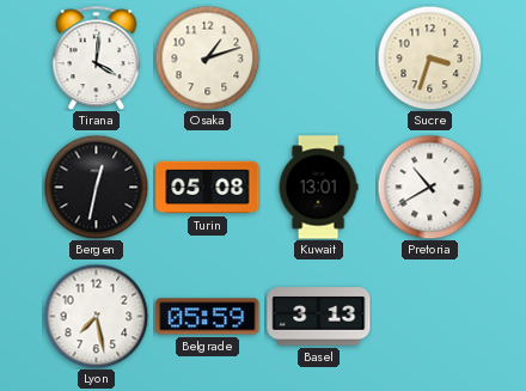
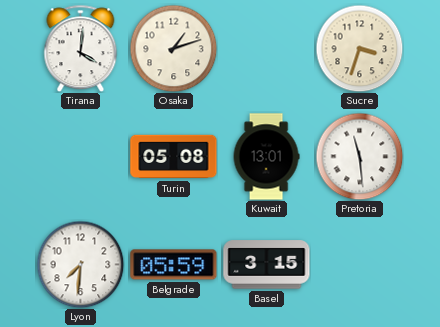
Bergen: 12:32 -> none (96, 187)
Pretoria: 10:40 -> 11:29 (359, 156)
Lyon: 7:28 -> 7:31 (80, 264)
Basel: 3:13 -> 3:15 (267, 265)
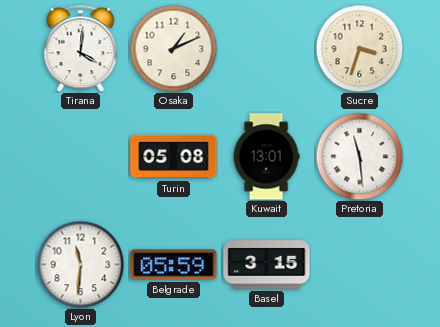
Osaka: 1:12 -> 1:11 (173, 48)
Lyon: 7:31 -> 11:31 (80, 264)
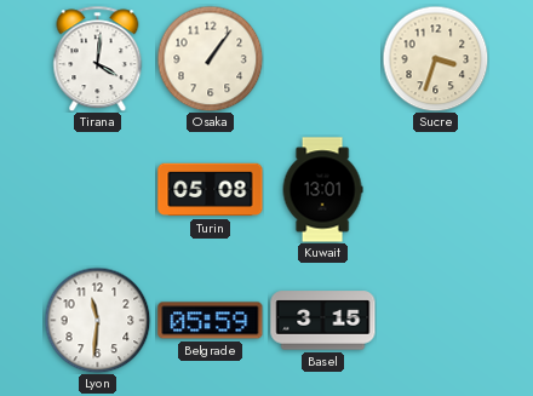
Osaka: 1:11 -> 1:06 (210, 58)
Pretoria: 11:29 -> none (359, 156)
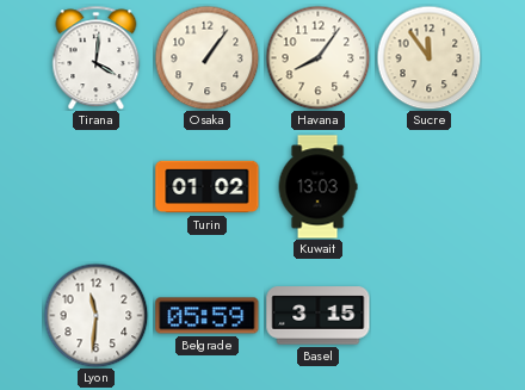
Havana: none -> 8:06 (317, 57)
Sucre: 3:33 -> 11:54 (428, 57)
Turin: 05:08 -> 01:02 (208, 187)
Kuwait: 13:01 -> 13:03 (317, 187)
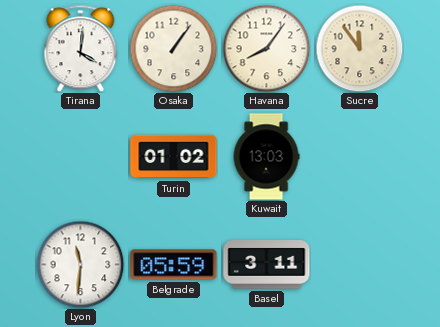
Basel: 3:15 -> 3:11 (267, 265)
